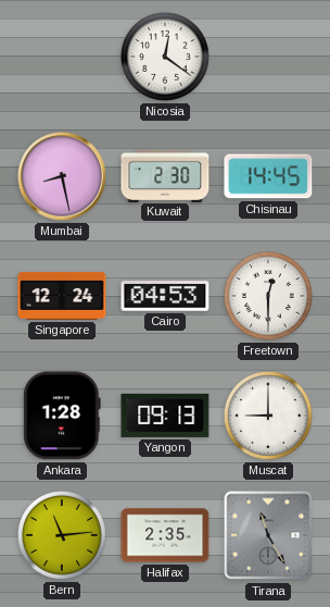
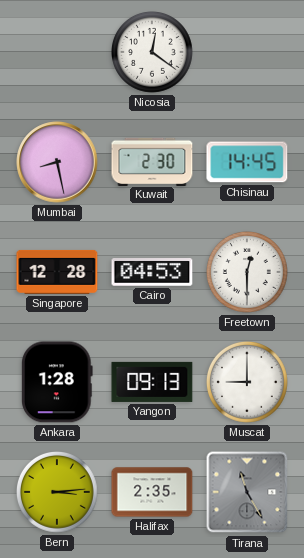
Singapore: 12:24 -> 12:28 (57, 272)
Bern: 11:14 -> 3:14 (58, 493)
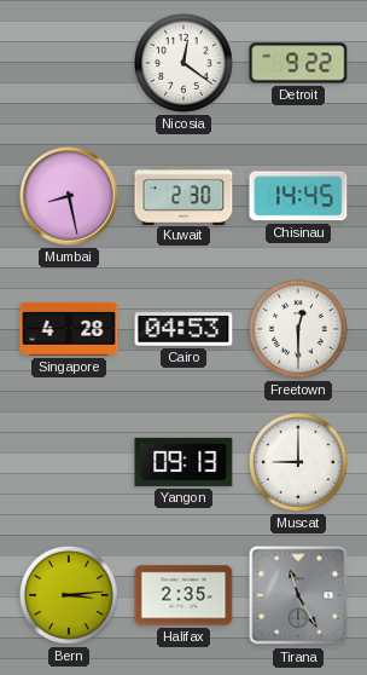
Detroit: none -> 9:22 (298, 63)
Singapore: 12:28 -> 4:28 (69, 329)
Ankara: 1:28 -> none (57, 382)
